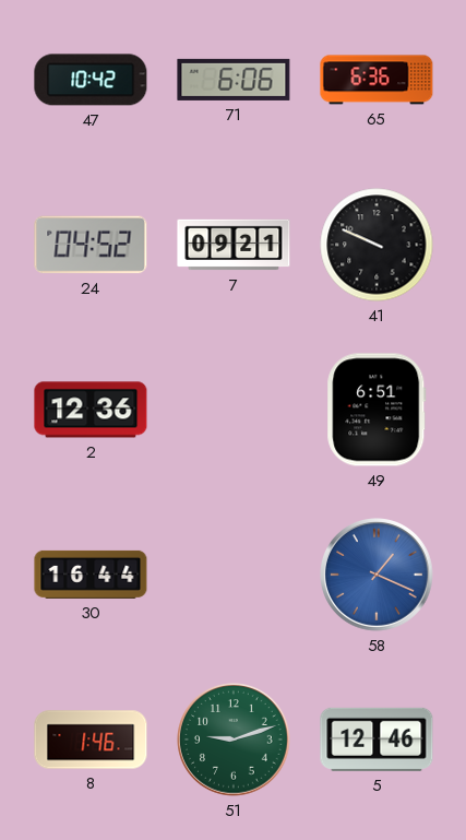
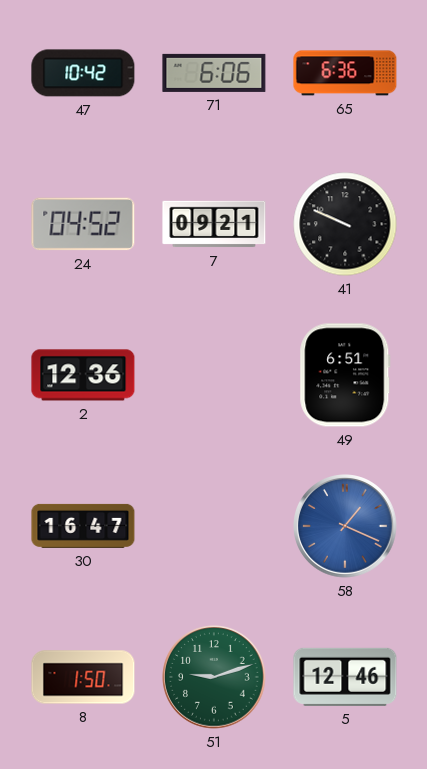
30: 16:44 -> 16:47 (83, 526)
8: 1:46 -> 1:50 (83, 677)
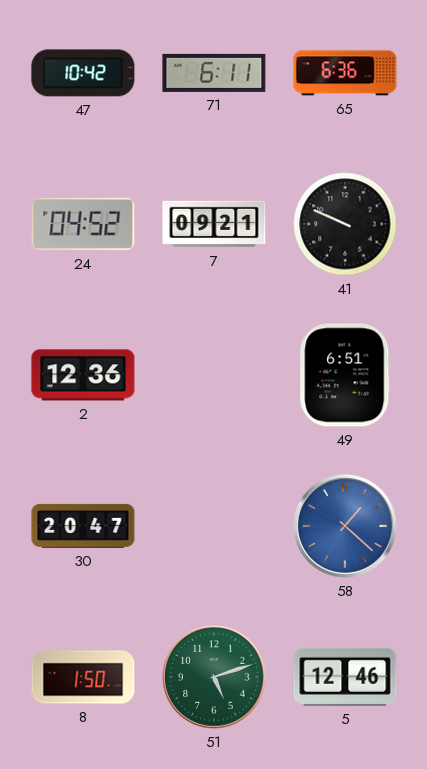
71: 6:06 -> 6:11 (214, 73)
30: 16:47 -> 20:47 (83, 526)
58: 1:19 -> 1:22 (345, 526)
51: 9:12 -> 5:12 (214, 677)
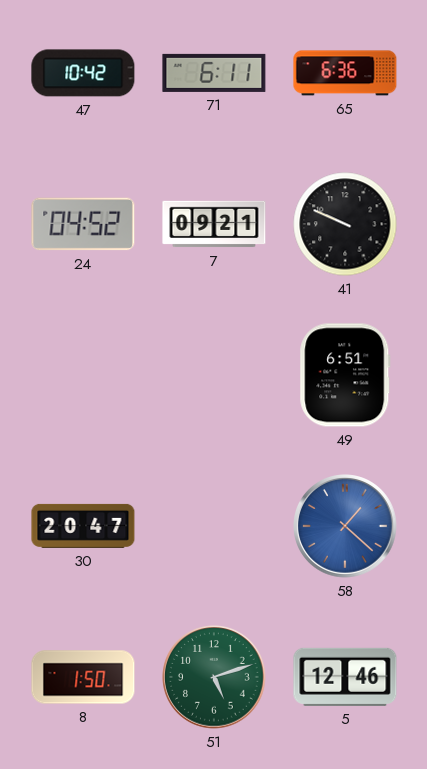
2: 12:36 -> none (83, 375)
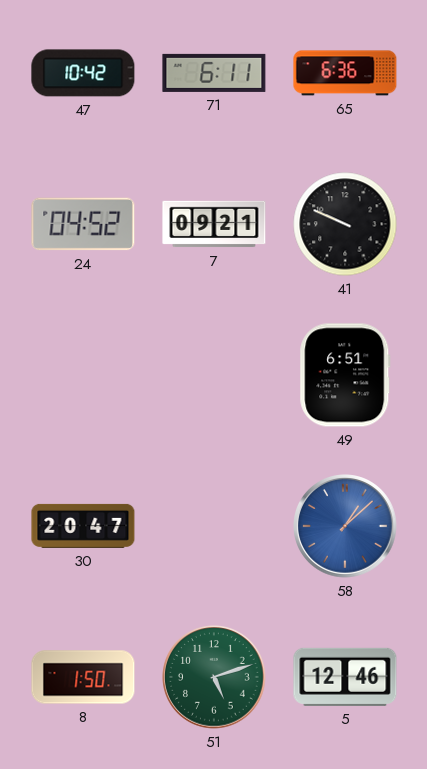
58: 1:22 -> 1:08 (345, 526)
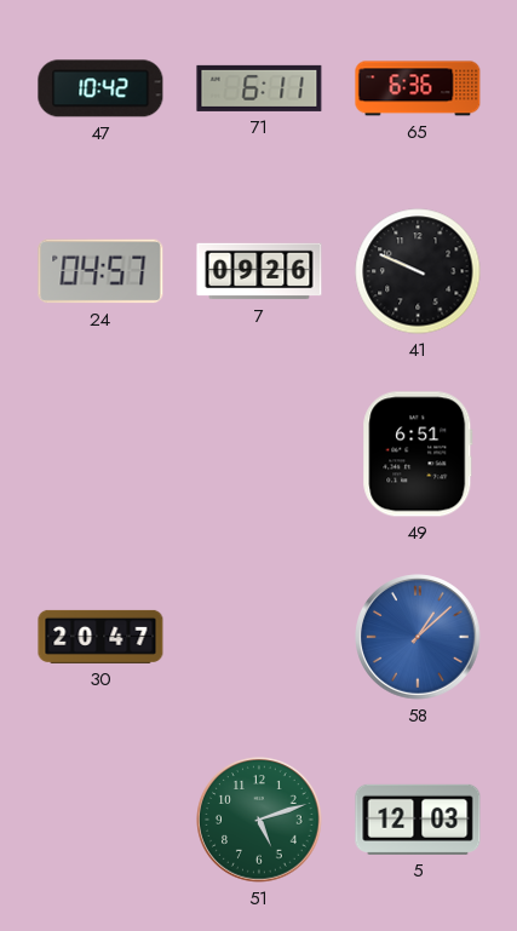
24: 04:52 -> 04:57 (100, 271)
7: 09:21 -> 09:26 (259, 271)
8: 1:50 -> none (83, 677)
5: 12:46 -> 12:03 (418, 820)
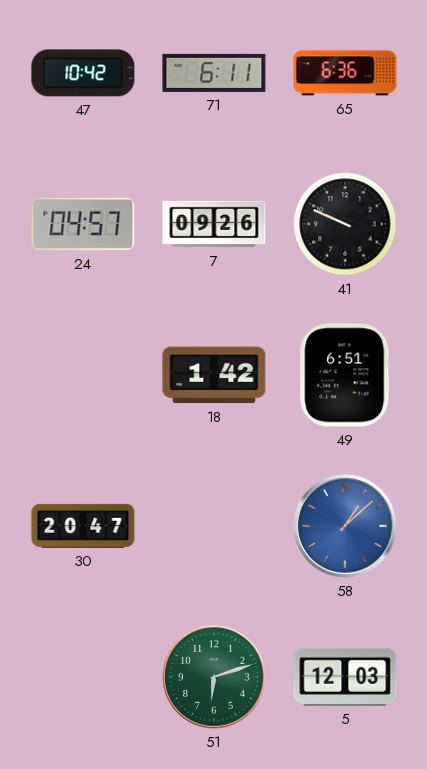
18: none -> 1:42 (214, 375)
51: 5:12 -> 6:12 (214, 677)
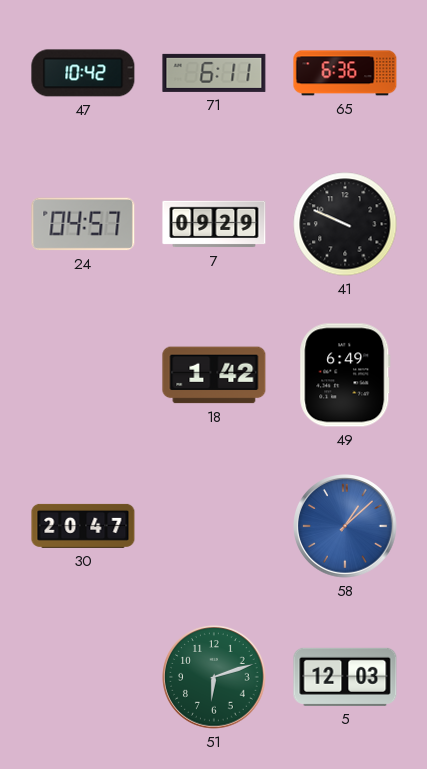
7: 09:26 -> 09:29 (214, 224)
49: 6:51 -> 6:49 (345, 375)
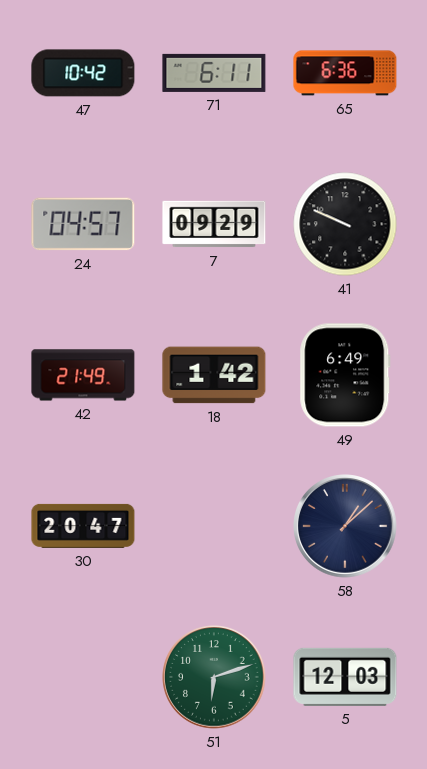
42: none -> 21:49 (83, 375)
58 dial: blue -> navy (345, 526)
